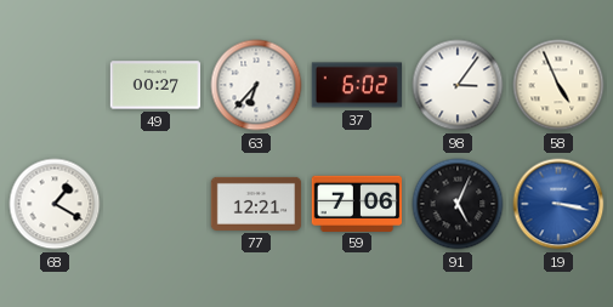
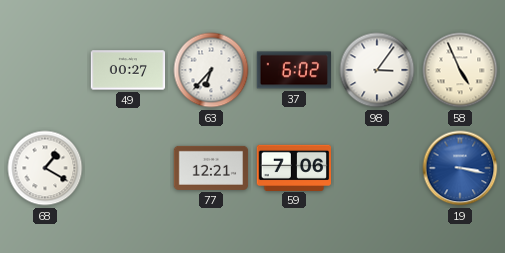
91: 5:04 -> none (458, 204)
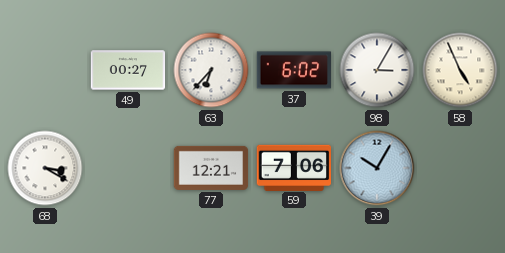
98: 3:06 -> 3:05 (377, 70)
68: 1:20 -> 3:20 (45, 168)
39: none -> 10:05 (377, 168)
19: 3:17 -> none (460, 168)
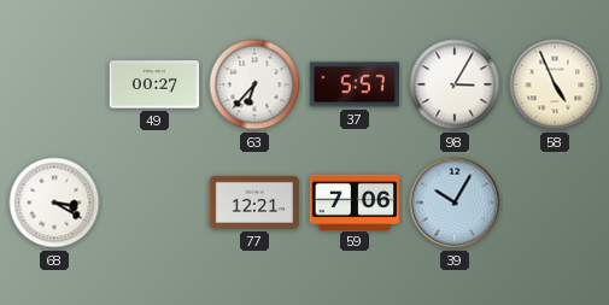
37: 6:02 -> 5:57 (355, 84)
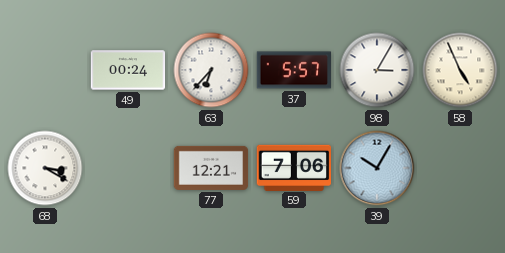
49: 00:27 -> 00:24 (128, 70)
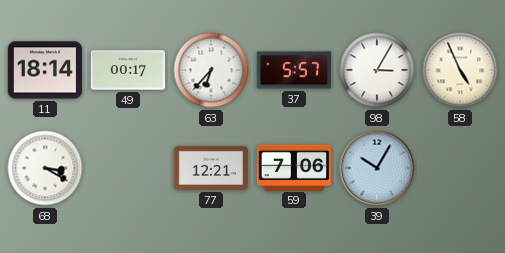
11: none -> 18:14 (45, 70)
49: 00:24 -> 00:17 (128, 70)
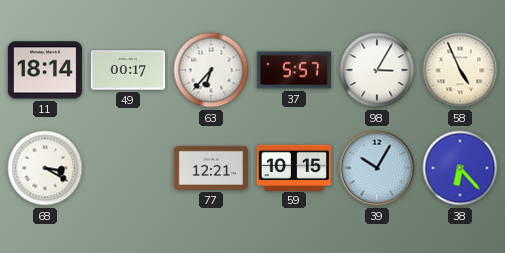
59: 7:06 -> 10:15 (293, 167)
38: none -> 6:23 (460, 168)
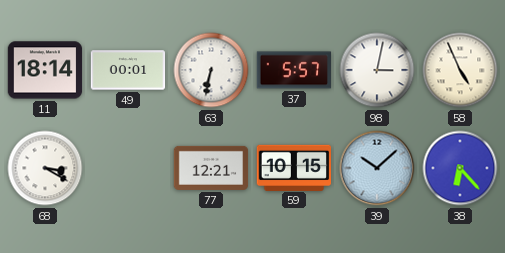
49: 00:17 -> 00:01 (128, 70)
63: 6:37 -> 6:32 (211, 70)
98: 3:05 -> 3:02 (377, 70)
39: 10:05 -> 10:08 (377, 168)
